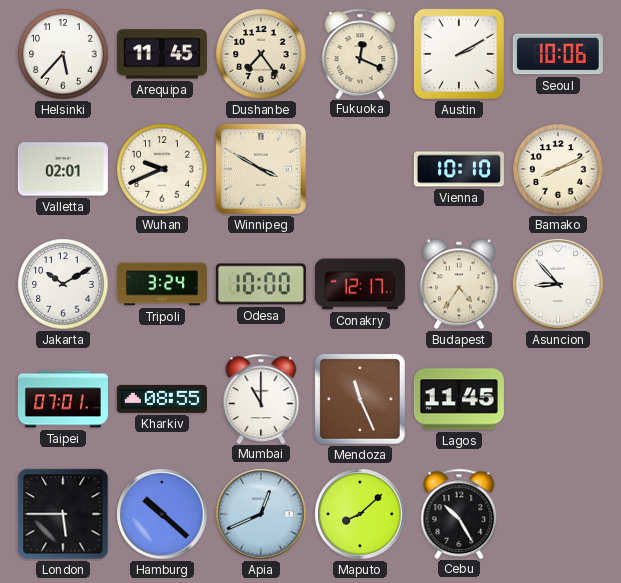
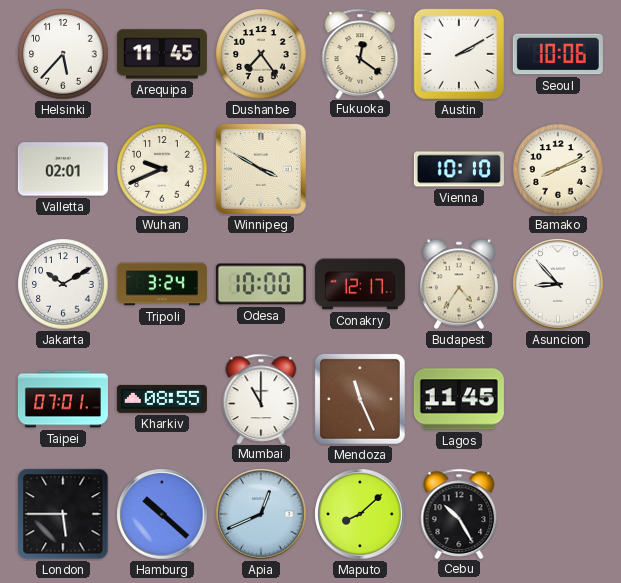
Fukuoka: 12:19 -> 12:21 (360, 53)
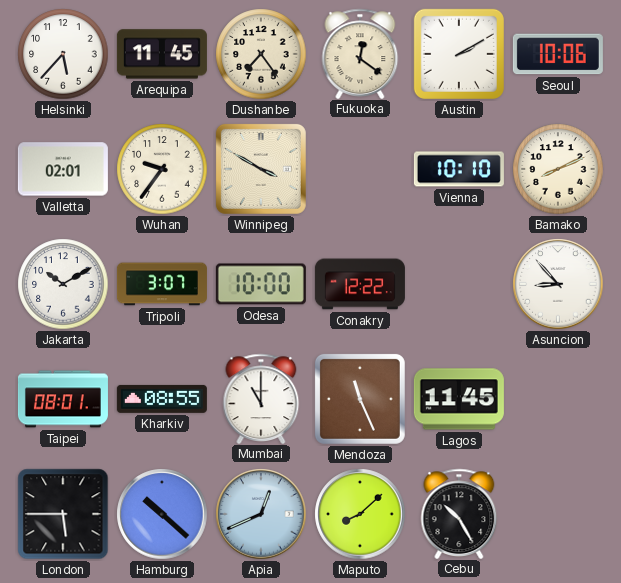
Wuhan: 9:41 -> 9:36 (162, 169)
Tripoli: 3:24 -> 3:07 (162, 284)
Conakry: 12:17 -> 12:22 (360, 284)
Budapest: 4:36 -> none (459, 284)
Taipei: 07:01 -> 08:01 (63, 399)
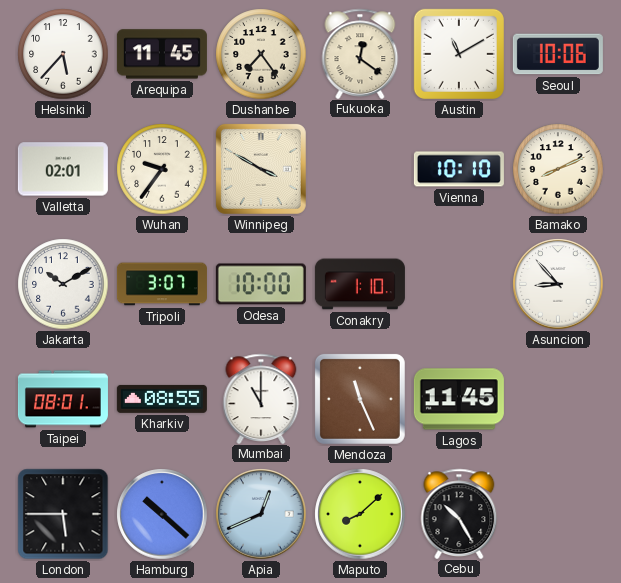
Austin: 2:10 -> 11:10 (459, 54)
Conakry: 12:22 -> 1:10 (360, 284)
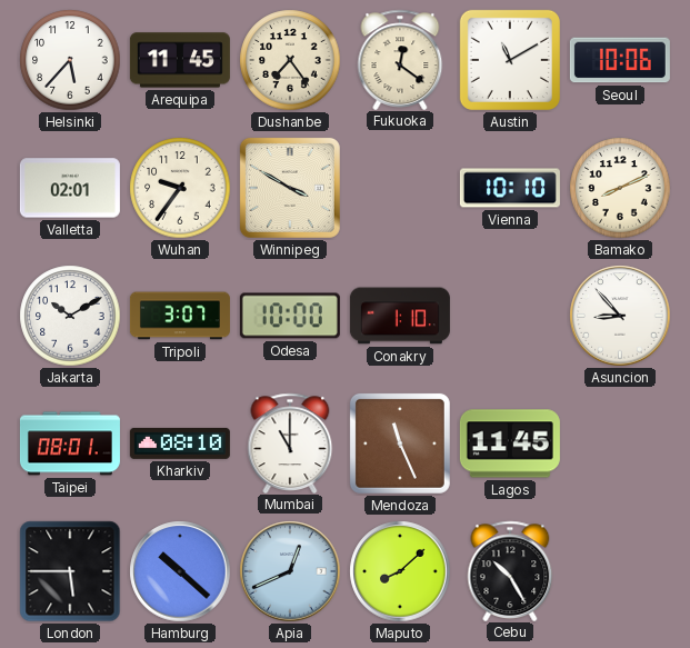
Kharkiv: 08:55 -> 08:10 (180, 443)
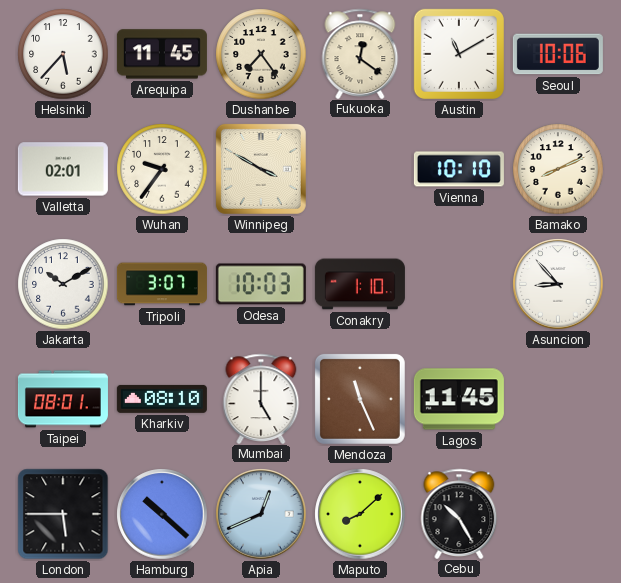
Odesa: 10:00 -> 10:03 (261, 284)
Mumbai: 11:00 -> 5:00 (261, 398)
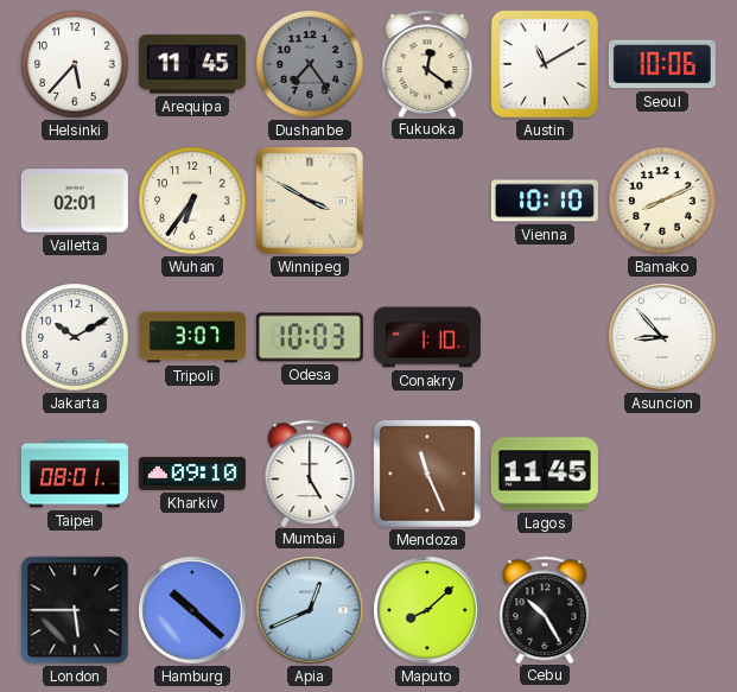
Dushanbe dial: cream -> grey (310, 64)
Wuhan: 9:36 -> 6:36 (192, 201)
Kharkiv: 08:10 -> 09:10 (192, 474)
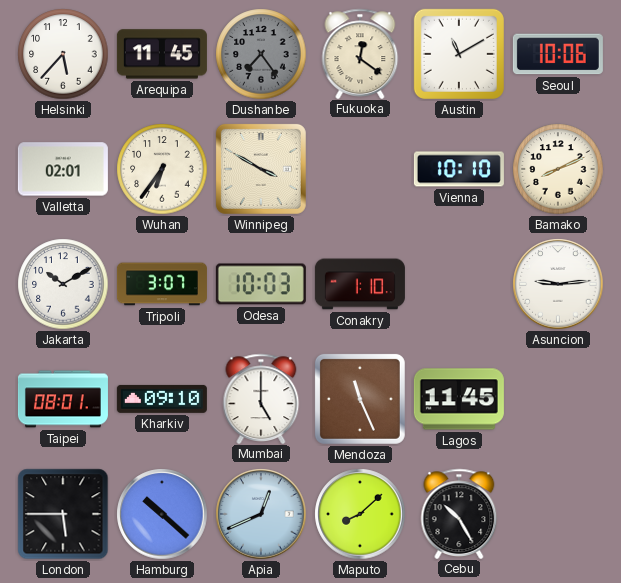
Asuncion: 8:53 -> 9:14 (558, 284)
